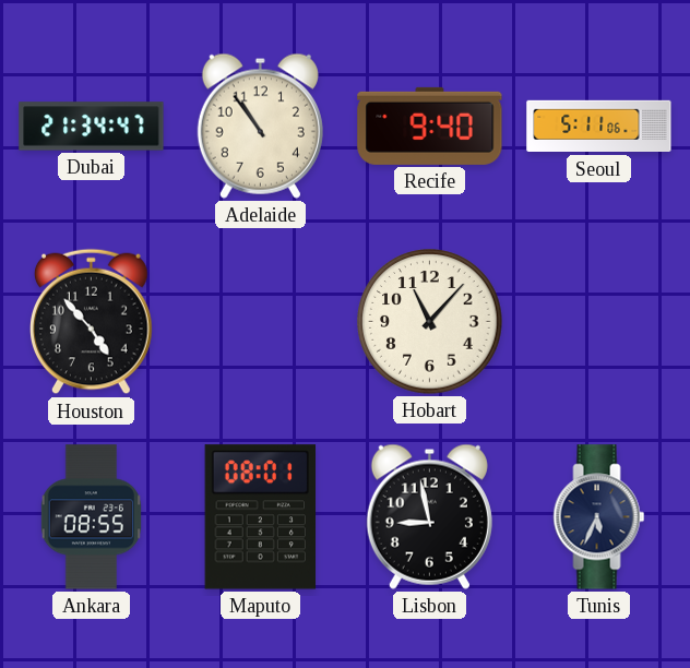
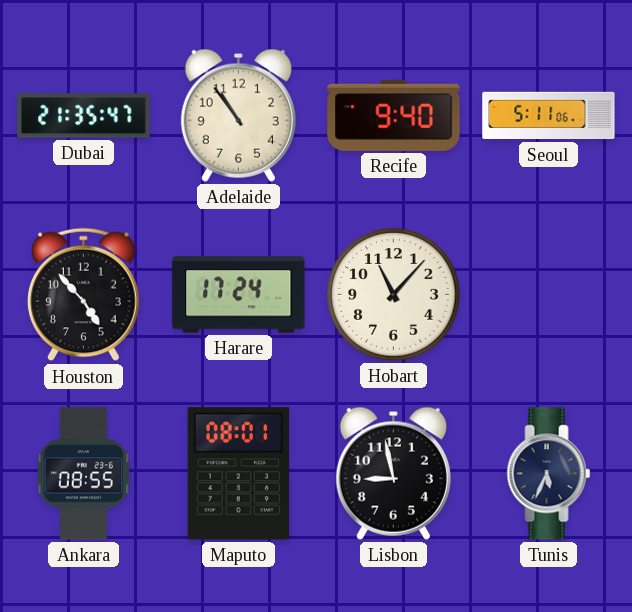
Dubai: 21:34 -> 21:35 (84, 116)
Harare: none -> 17:24 (239, 295)
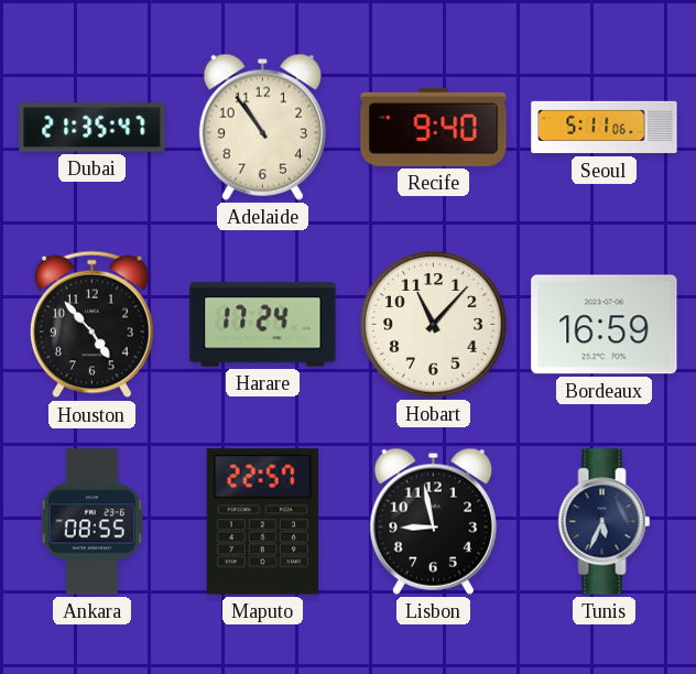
Bordeaux: none -> 16:59 (605, 325)
Maputo: 08:01 -> 22:57 (263, 522)
